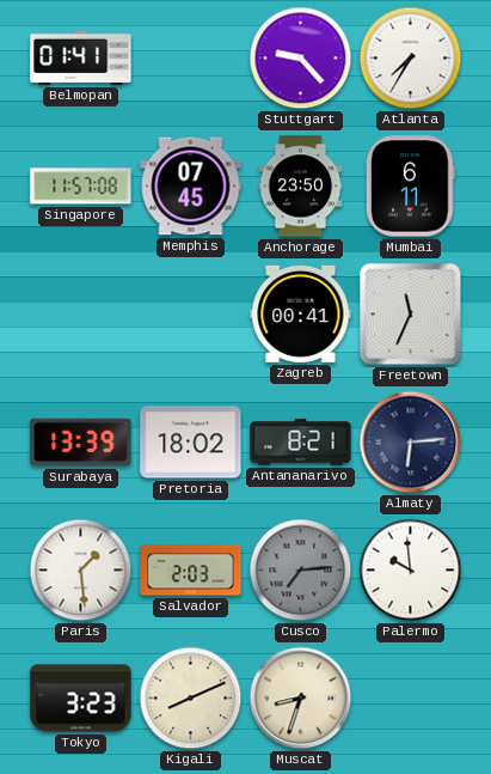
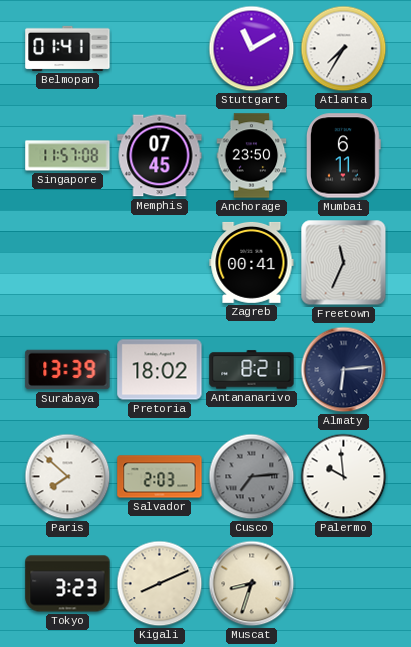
Stuttgart: 9:23 -> 11:10 (252, 49)
Paris: 1:29 -> 7:52 (68, 477)
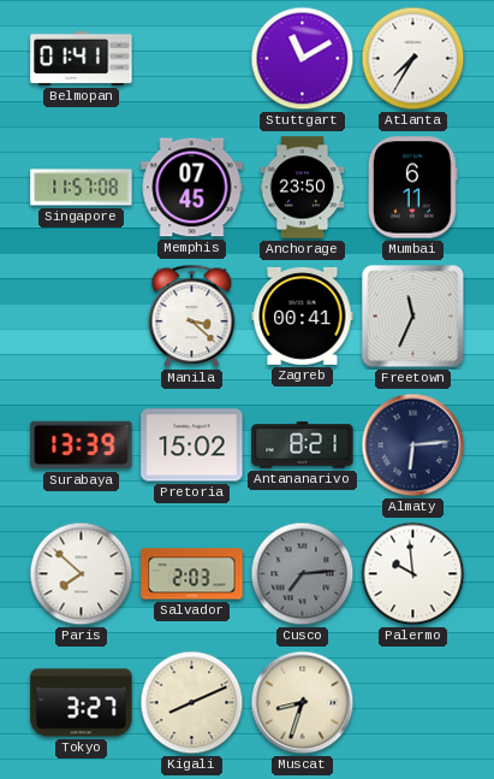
Manila: none -> 3:22 (192, 317)
Pretoria: 18:02 -> 15:02 (192, 445)
Tokyo: 3:23 -> 3:27 (82, 703)
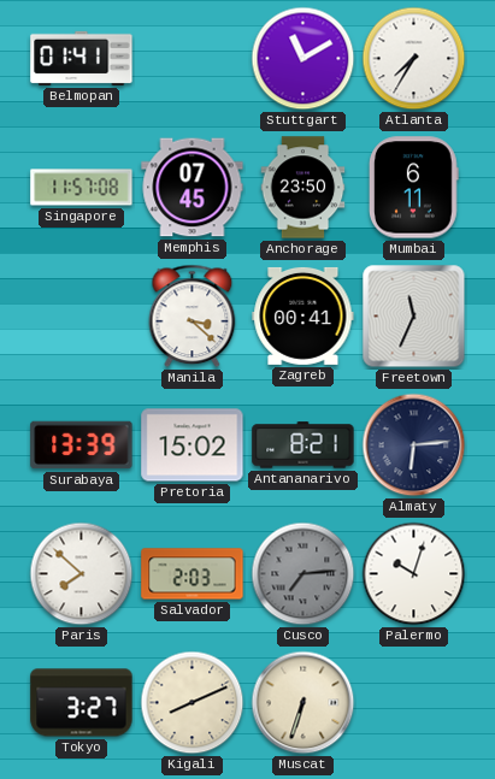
Palermo: 9:59 -> 10:03 (414, 574)
Muscat: 8:33 -> 6:33 (304, 703)
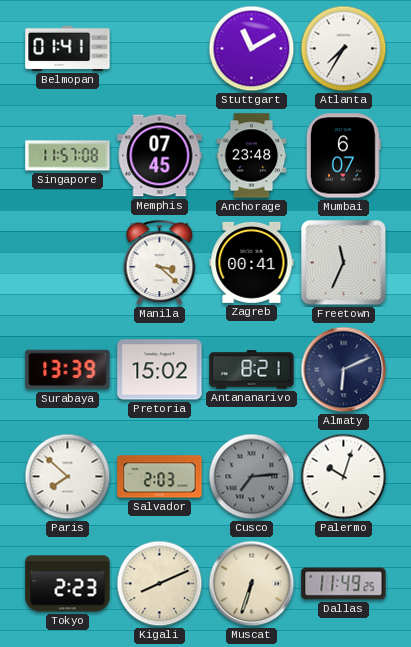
Anchorage: 23:50 -> 23:48 (252, 156)
Mumbai: 6:11 -> 6:07 (343, 156)
Almaty: 6:14 -> 6:11 (344, 370)
Tokyo: 3:27 -> 2:23 (68, 584)
Dallas: none -> 11:49 (344, 584)
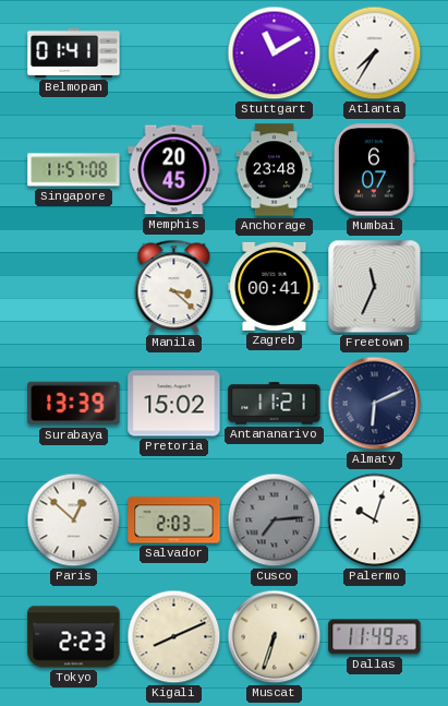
Memphis: 07:45 -> 20:45 (174, 170)
Antananarivo: 8:21 -> 11:21 (275, 404)
Paris: 7:52 -> 12:52 (74, 520)
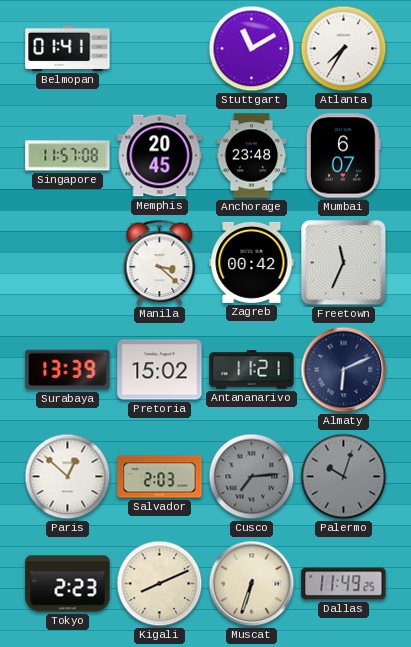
Zagreb: 00:41 -> 00:42 (252, 262)
Palermo dial: white -> grey (344, 477)
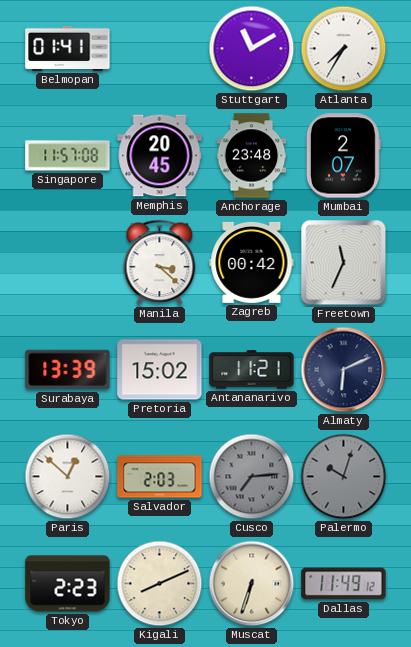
Mumbai: 6:07 -> 2:07 (343, 156)
Dallas: 11:49:25 -> 11:49:12 (344, 584)
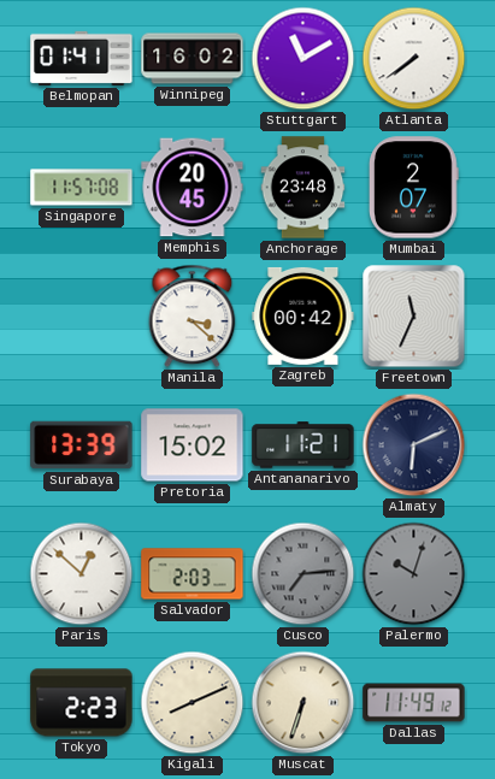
Winnipeg: none -> 16:02 (193, 59)
Atlanta: 7:35 -> 7:39 (414, 59)
